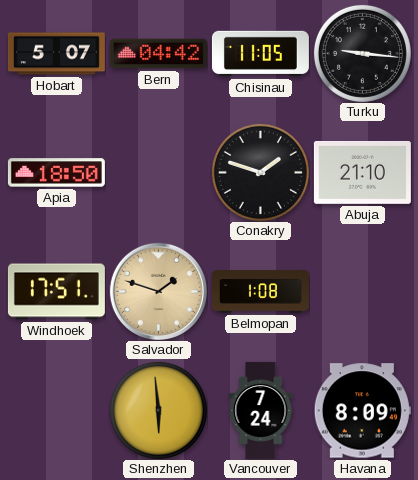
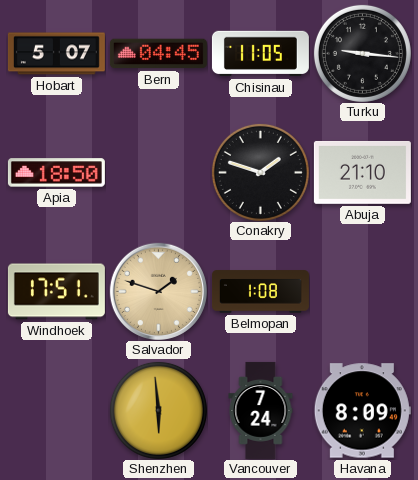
Bern: 04:42 -> 04:45 (158, 54)
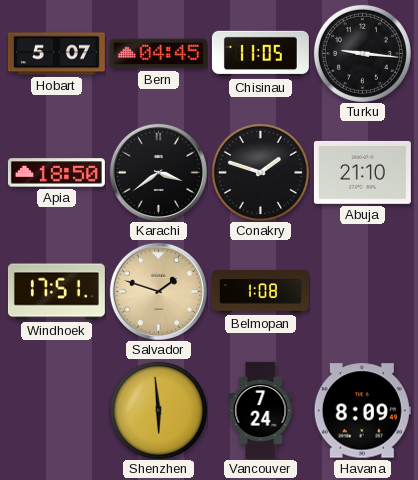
Karachi: none -> 3:39 (158, 172)
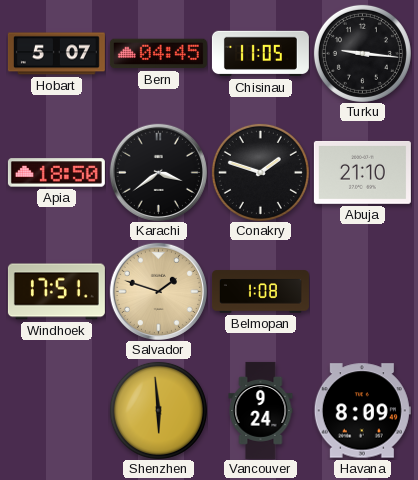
Vancouver: 7:24 -> 9:24 (261, 410)
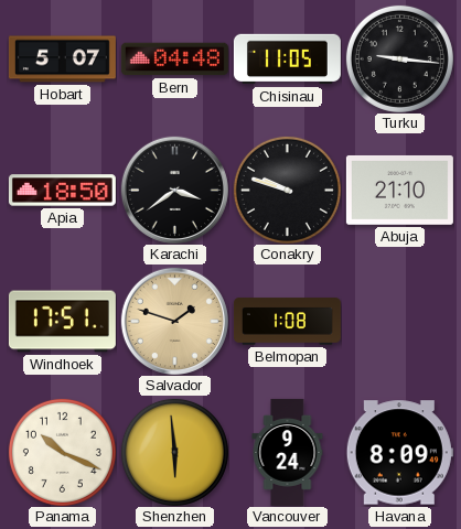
Bern: 04:45 -> 04:48 (174, 60)
Conakry: 1:48 -> 9:48 (287, 190)
Panama: none -> 10:19 (62, 452)
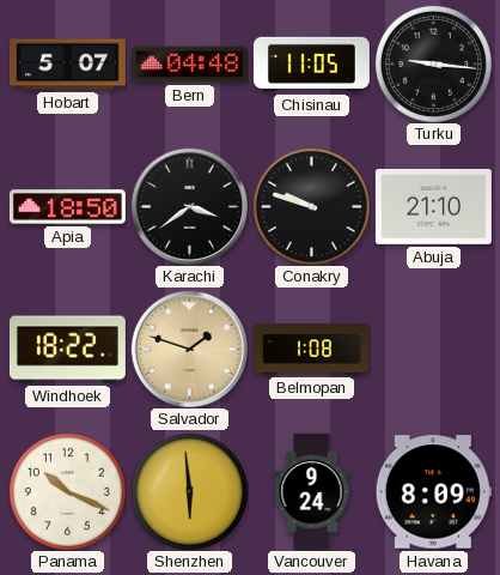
Windhoek: 17:51 -> 18:22 (67, 350)
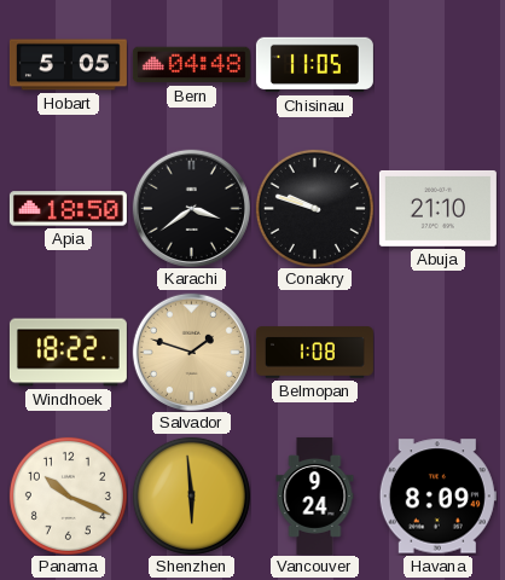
Hobart: 5:07 -> 5:05 (68, 65)
Turku: 9:16 -> none (433, 63)
